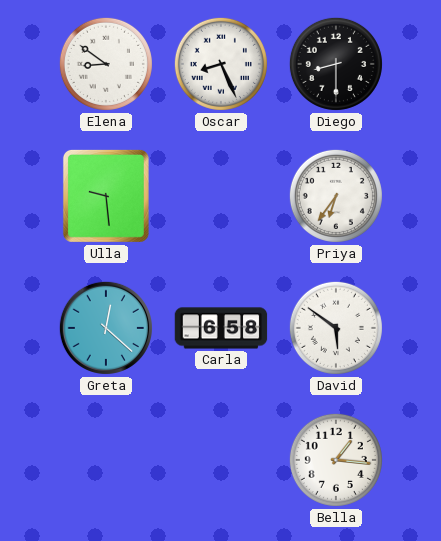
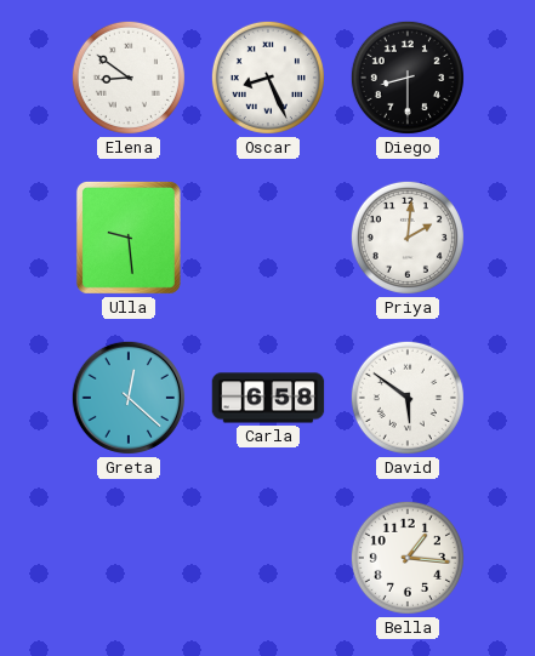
Priya: 6:36 -> 2:01 (408, 238)
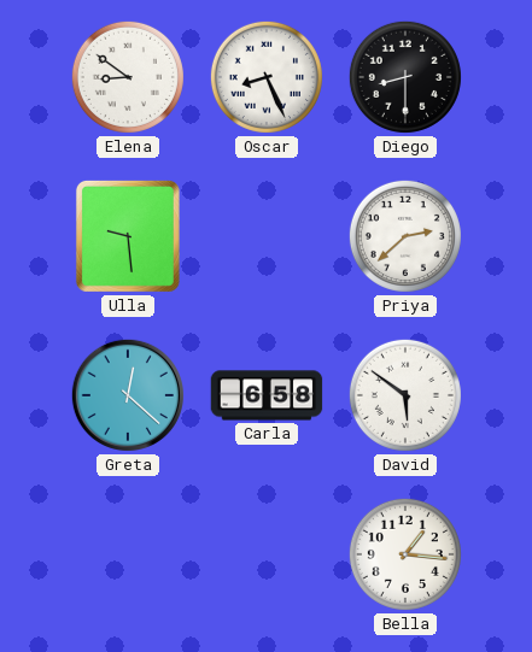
Priya: 2:01 -> 2:38 (405, 236)
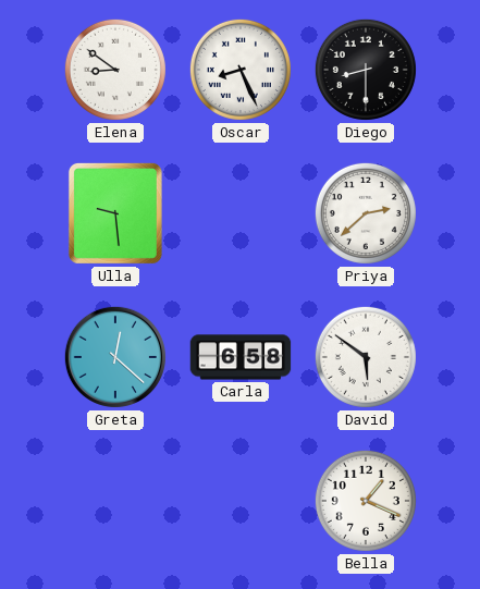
Bella: 1:16 -> 1:19 (366, 501)
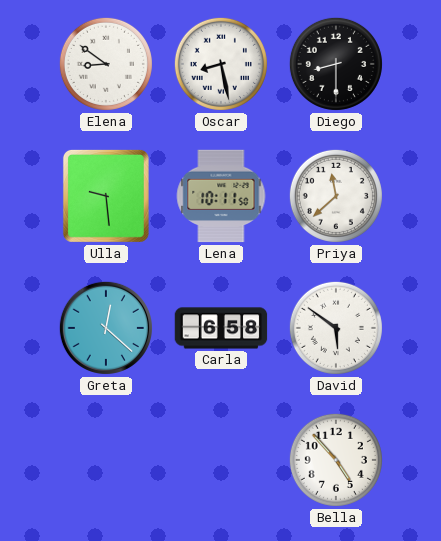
Oscar: 8:26 -> 8:28 (221, 64)
Lena: none -> 10:11 (221, 196)
Priya: 2:38 -> 11:38 (336, 196)
Bella: 1:19 -> 4:53 (336, 460)
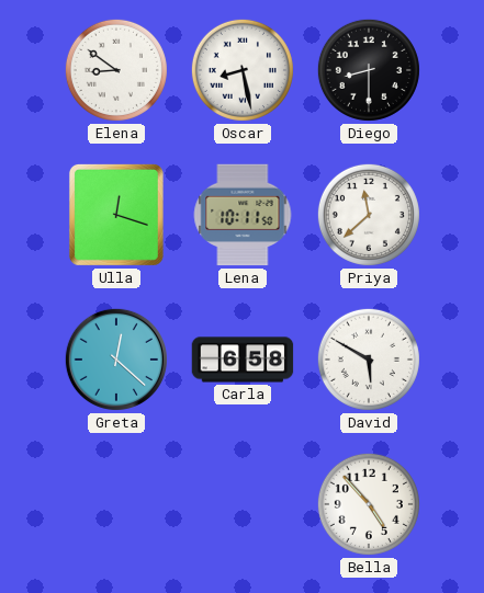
Ulla: 9:29 -> 12:18 (116, 215)
David: 5:51 -> 5:50 (369, 360)
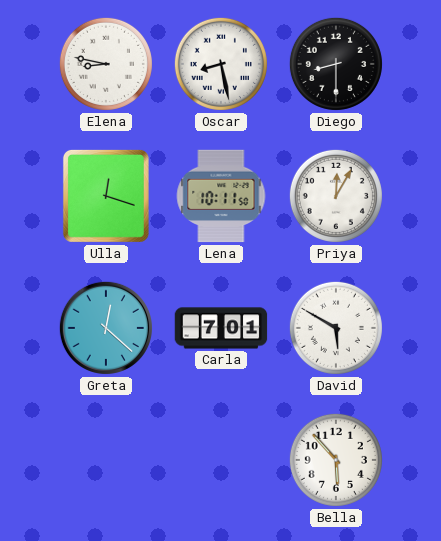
Elena: 8:51 -> 8:47 (106, 64)
Priya: 11:38 -> 12:05 (336, 196)
Carla: 6:58 -> 7:01 (221, 328)
Bella: 4:53 -> 5:53 (336, 460)
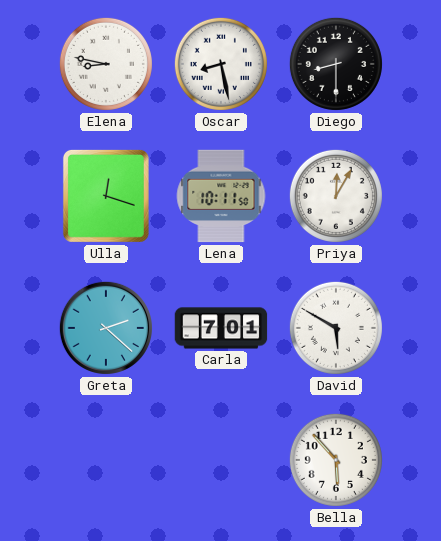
Greta: 12:22 -> 2:22 (106, 328)
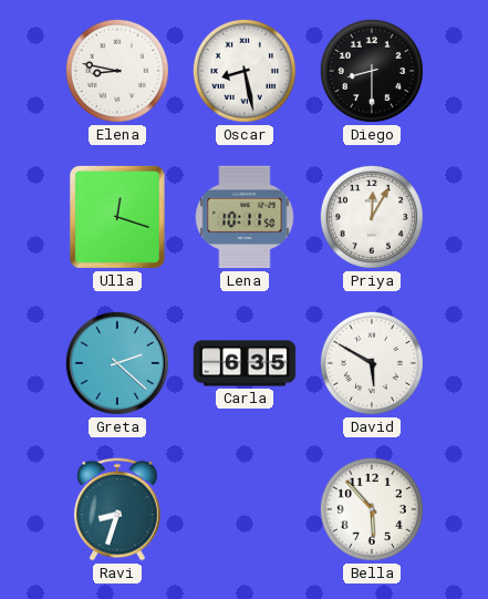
Carla: 7:01 -> 6:35 (245, 363)
Ravi: none -> 8:33 (117, 509)
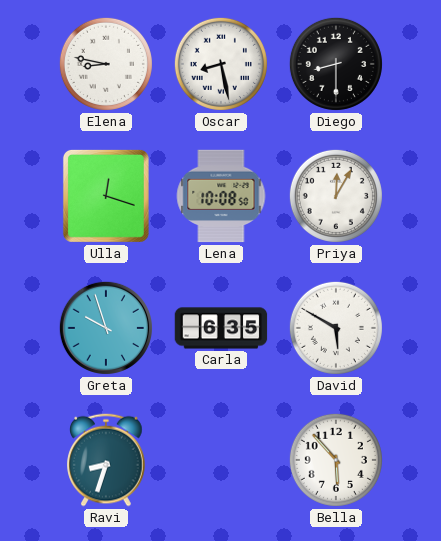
Lena: 10:11 -> 10:08 (221, 196)
Greta: 2:22 -> 9:57 (106, 328)
